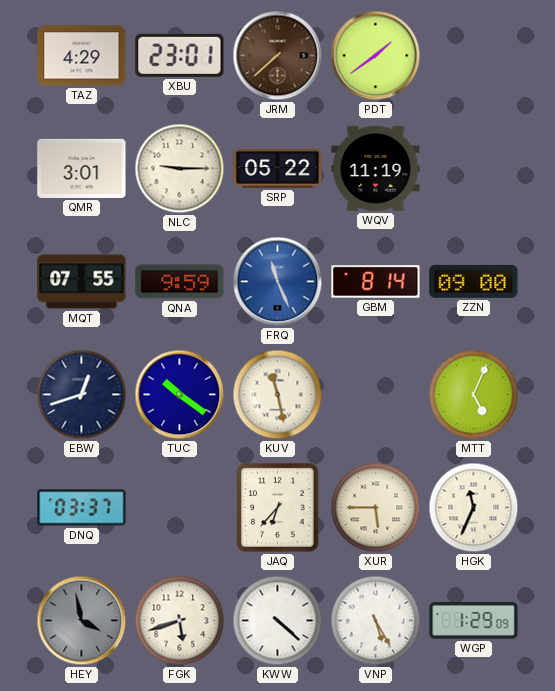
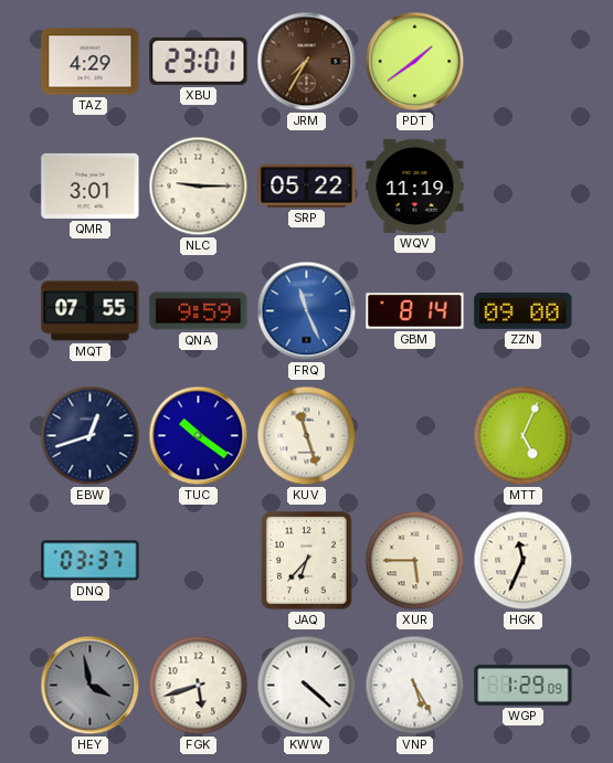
JRM: 7:38 -> 7:35 (307, 62)
KUV: 11:28 -> 11:27 (307, 436)
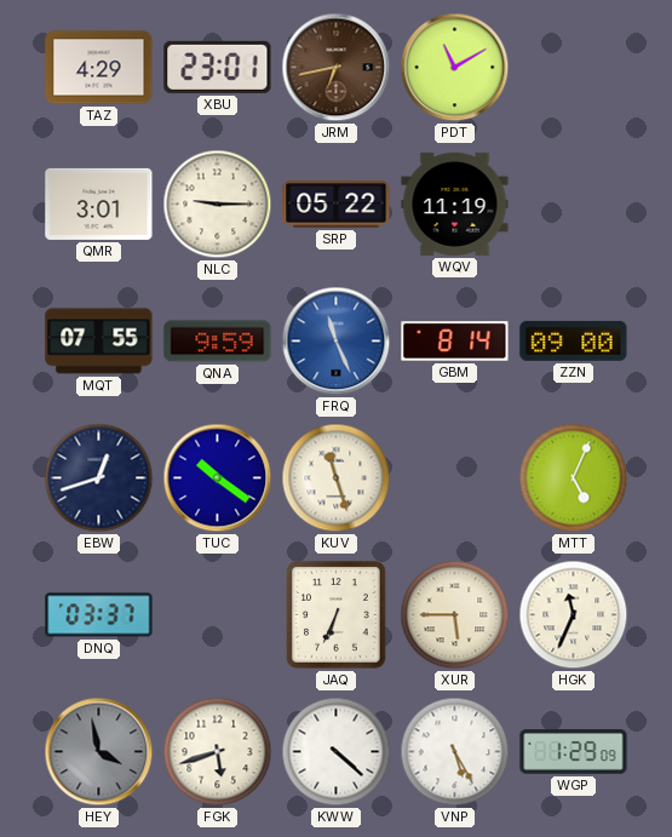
JRM: 7:35 -> 6:43 (337, 68)
PDT: 1:39 -> 11:10 (455, 68)
JAQ: 6:37 -> 6:34 (337, 615)
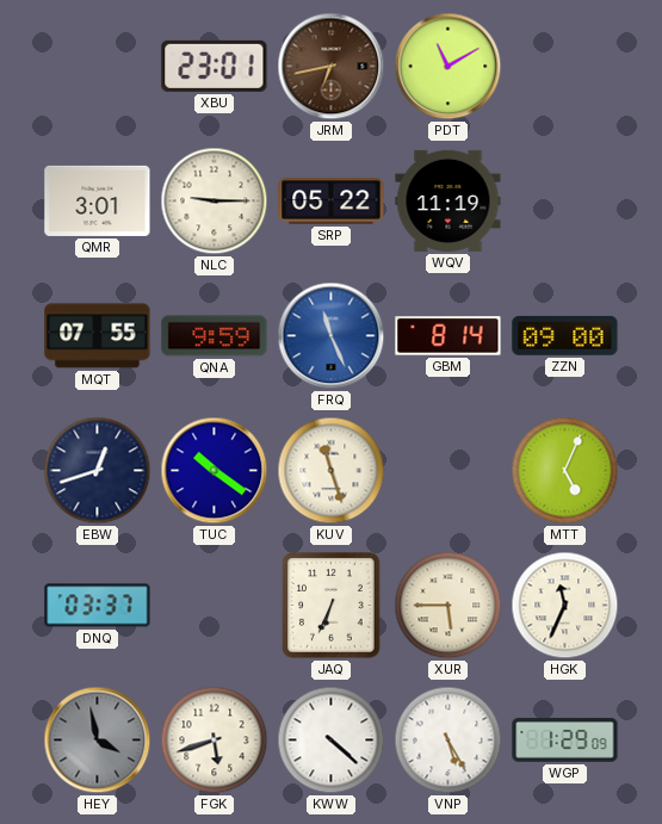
TAZ: 4:29 -> none (99, 68)
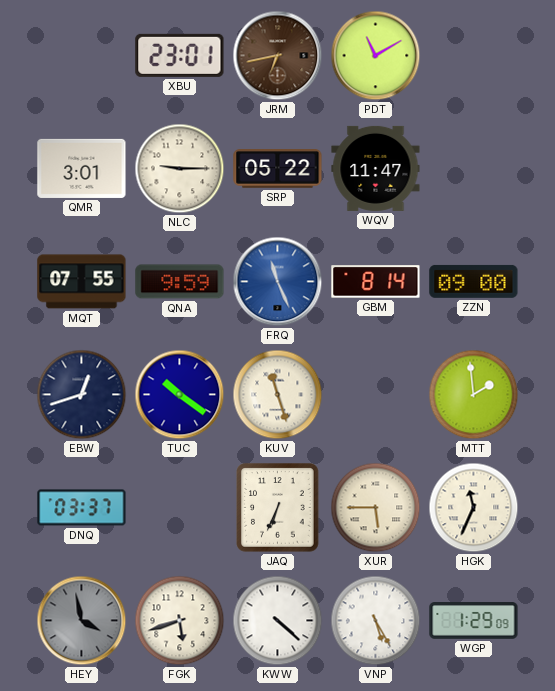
WQV: 11:19 -> 11:47 (376, 168)
MTT: 5:04 -> 1:59 (474, 395)
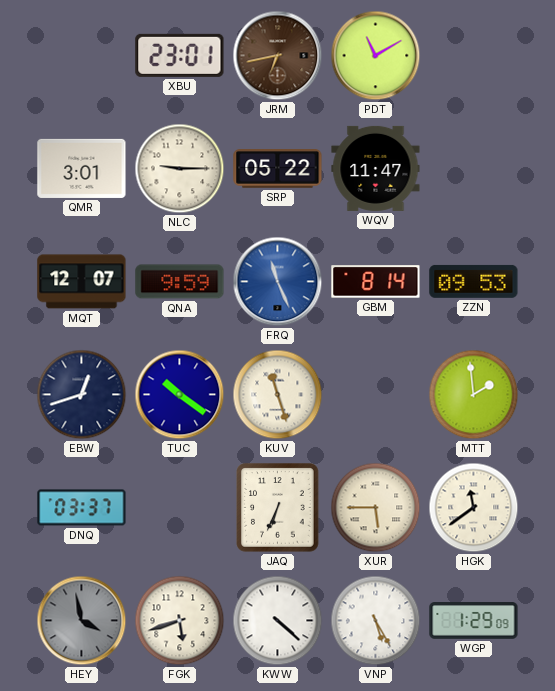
MQT: 07:55 -> 12:07 (82, 282)
ZZN: 09:00 -> 09:53 (474, 281)
HGK: 11:34 -> 11:39 (474, 508)
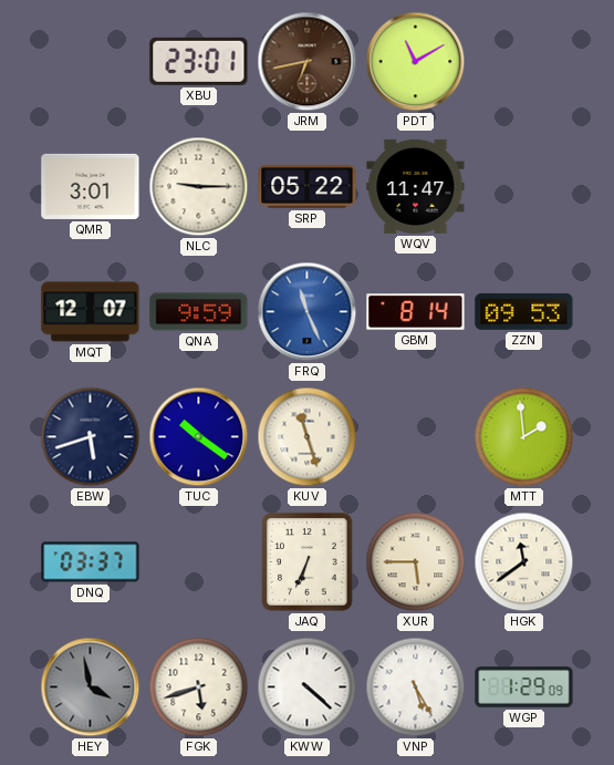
EBW: 12:42 -> 5:42 (91, 437)
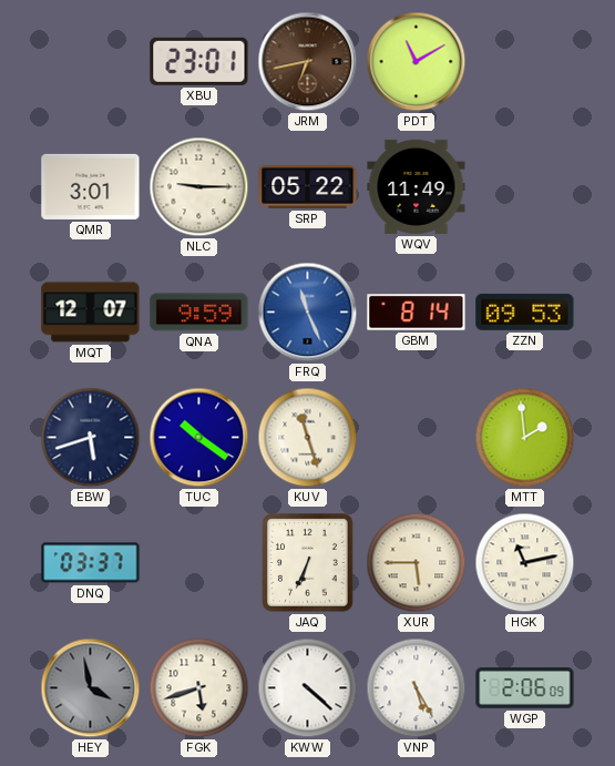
WQV: 11:47 -> 11:49 (417, 186)
HGK: 11:39 -> 11:13 (525, 563)
WGP: 1:29 -> 2:06 (525, 688)
